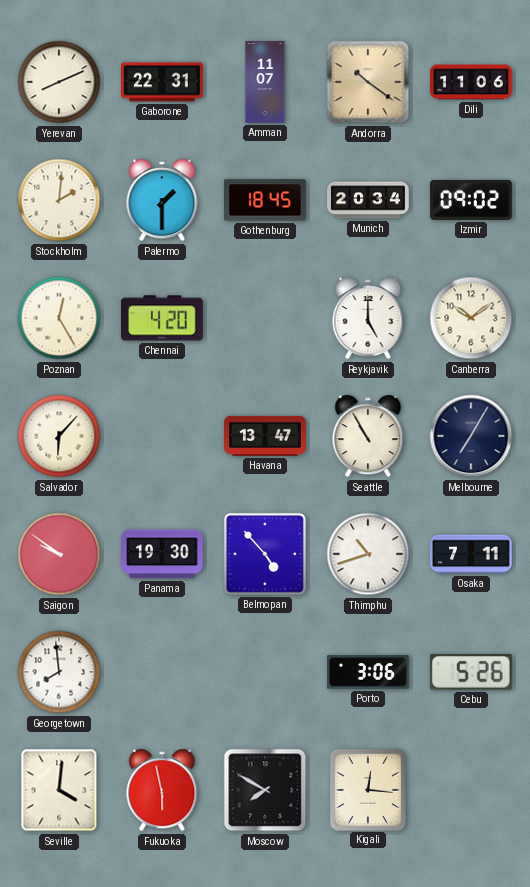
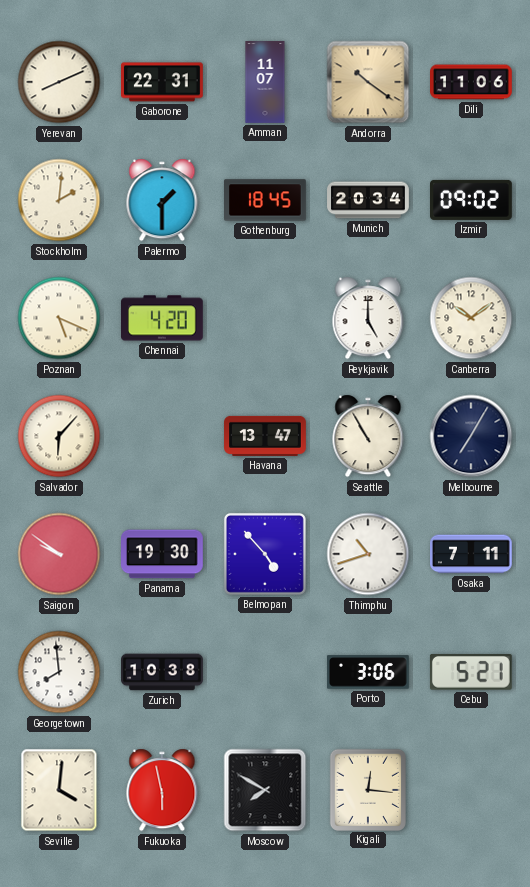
Poznan: 12:25 -> 5:19 (59, 318)
Zurich: none -> 10:38 (162, 672)
Cebu: 5:26 -> 5:21 (471, 673)
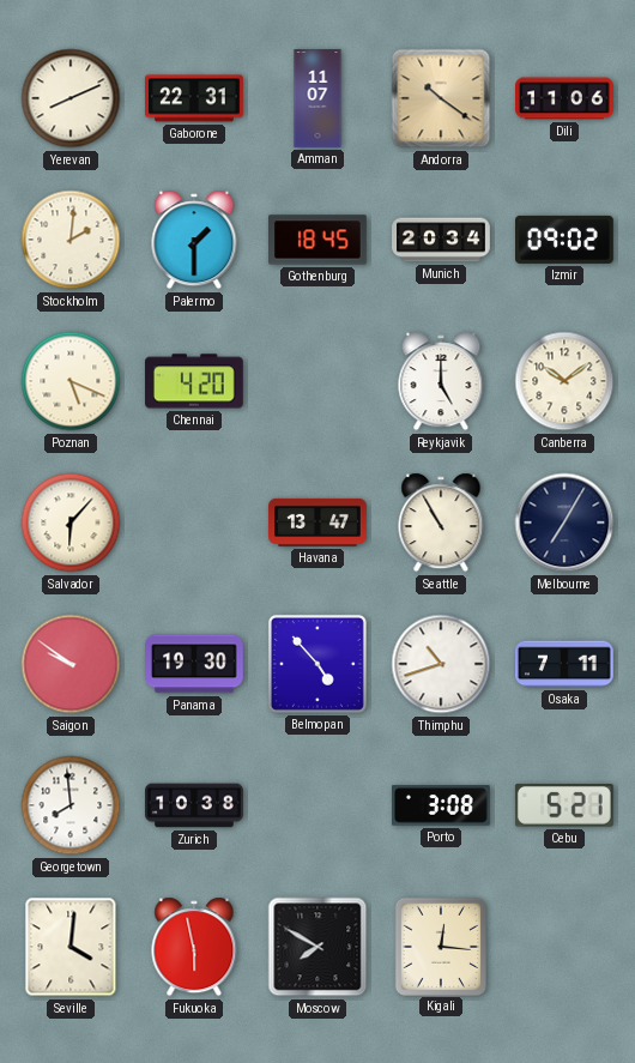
Porto: 3:06 -> 3:08 (442, 805)
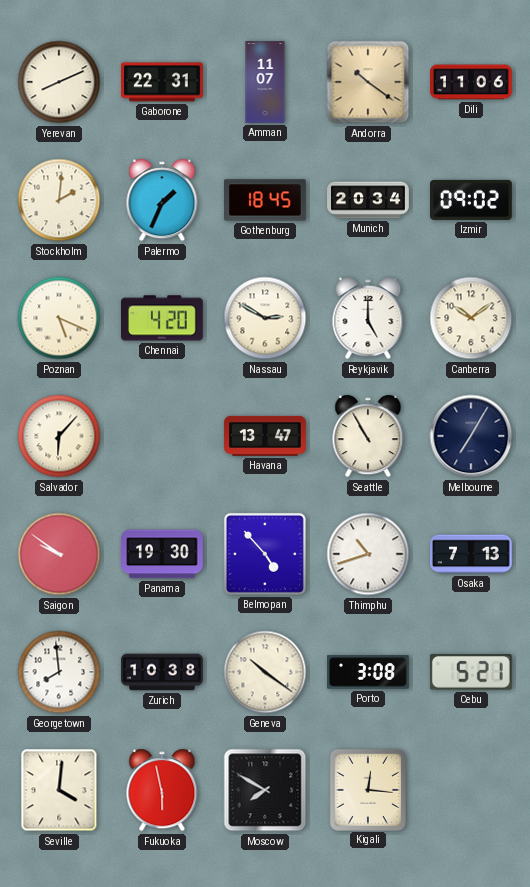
Palermo: 1:30 -> 1:34 (162, 200)
Nassau: none -> 2:50 (265, 318)
Osaka: 7:11 -> 7:13 (472, 554)
Geneva: none -> 10:21 (265, 672)
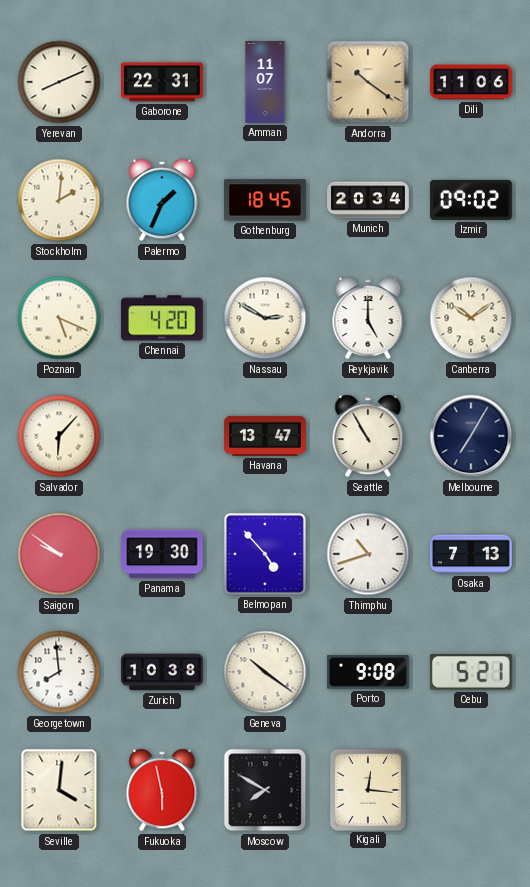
Porto: 3:08 -> 9:08 (369, 672)
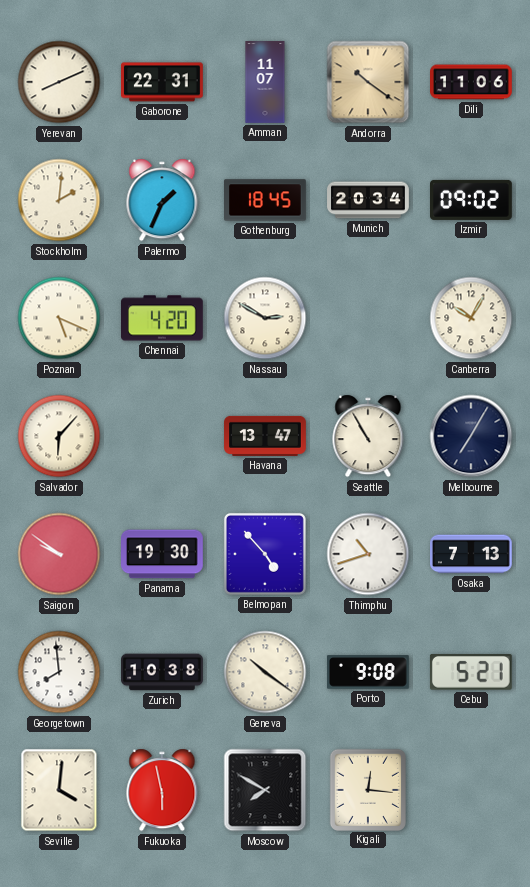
Reykjavik: 5:00 -> none (368, 318)
Canberra: 10:09 -> 10:05 (471, 318)
